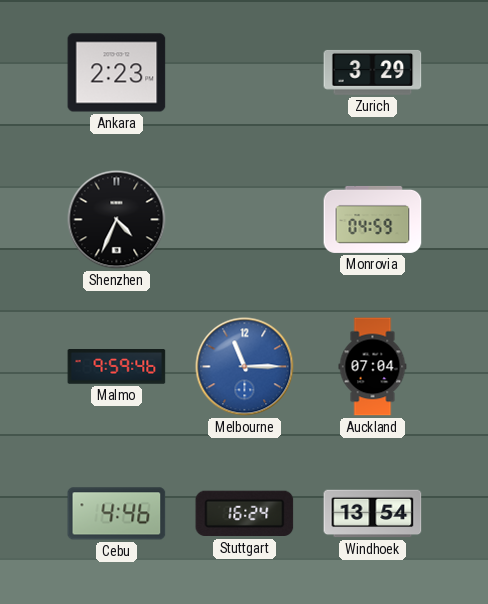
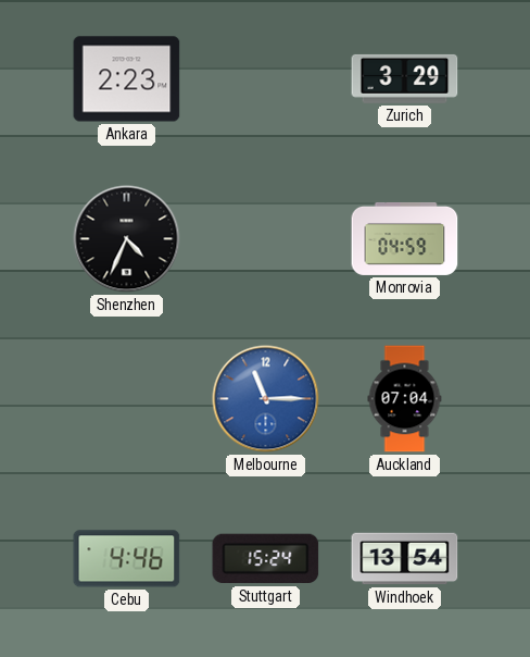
Malmo: 9:59 -> none (117, 367)
Stuttgart: 16:24 -> 15:24 (266, 559)
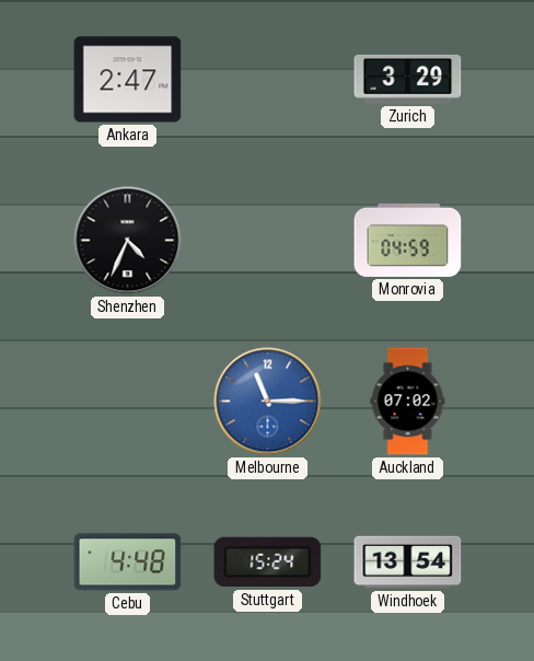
Ankara: 2:23 -> 2:47 (128, 80)
Auckland: 07:04 -> 07:02 (408, 402)
Cebu: 4:46 -> 4:48 (128, 563)
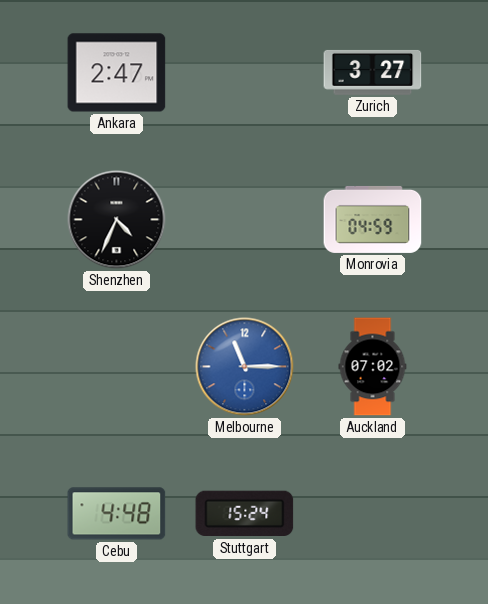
Zurich: 3:29 -> 3:27 (373, 72)
Windhoek: 13:54 -> none (408, 563)
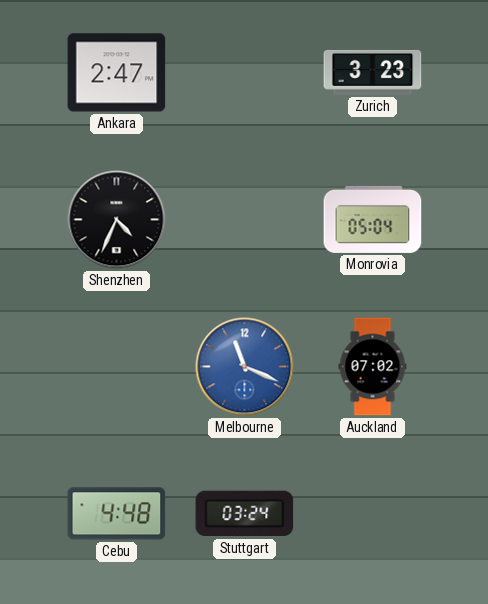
Zurich: 3:27 -> 3:23 (373, 72)
Monrovia: 04:59 -> 05:04 (373, 219)
Melbourne: 11:15 -> 11:19 (245, 367)
Stuttgart: 15:24 -> 03:24 (245, 514)
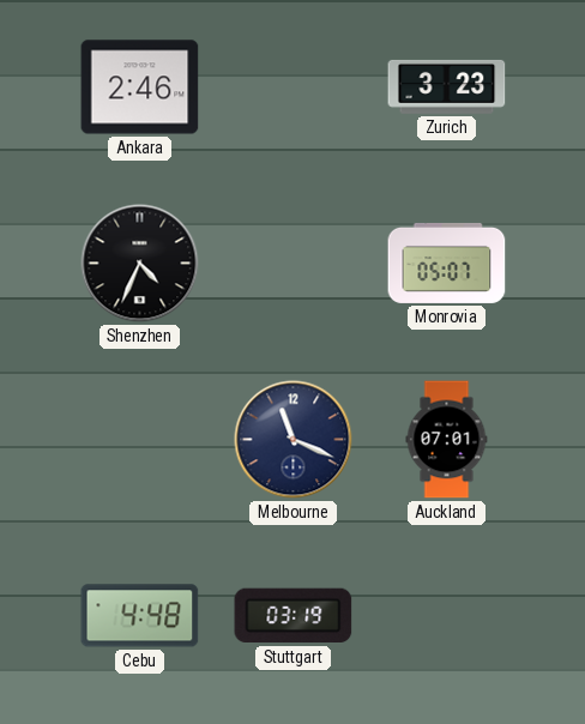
Ankara: 2:47 -> 2:46 (140, 88)
Monrovia: 05:04 -> 05:07 (447, 263)
Melbourne dial: blue -> navy (294, 440)
Auckland: 07:02 -> 07:01 (447, 440)
Stuttgart: 03:24 -> 03:19 (294, 616)
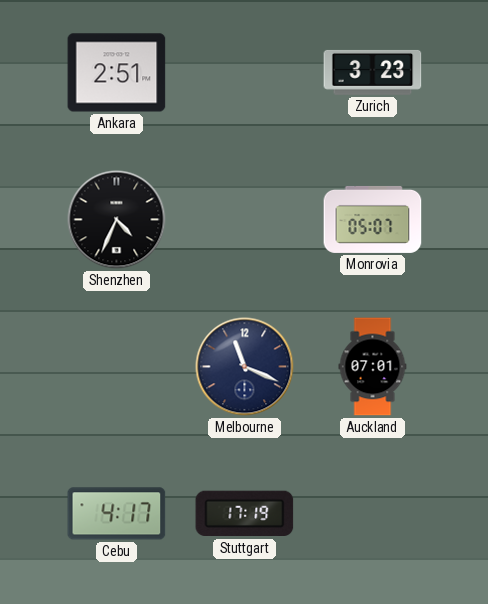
Ankara: 2:46 -> 2:51 (117, 73)
Cebu: 4:48 -> 4:17 (117, 514)
Stuttgart: 03:19 -> 17:19 (245, 514)
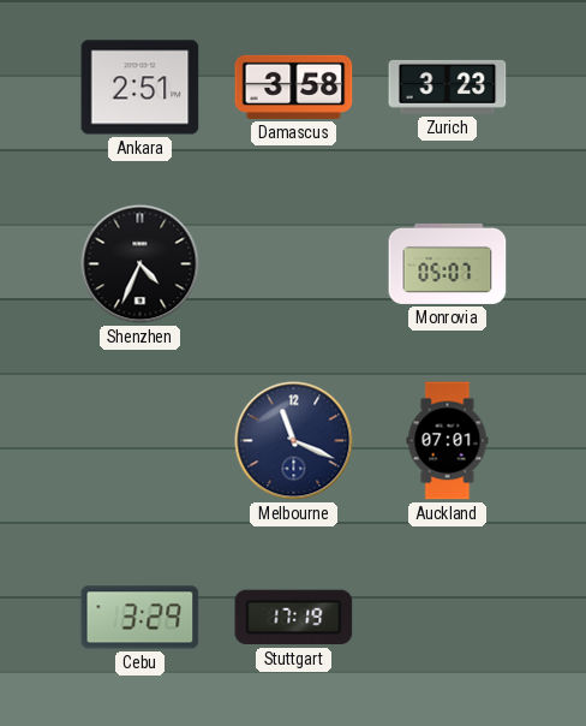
Damascus: none -> 3:58 (294, 87)
Cebu: 4:17 -> 3:29 (140, 618)
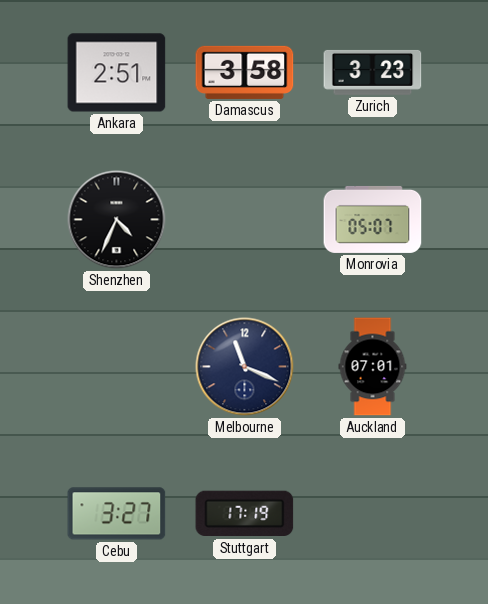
Cebu: 3:29 -> 3:27 (117, 514)
